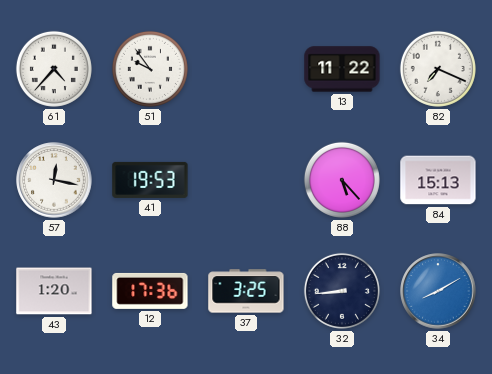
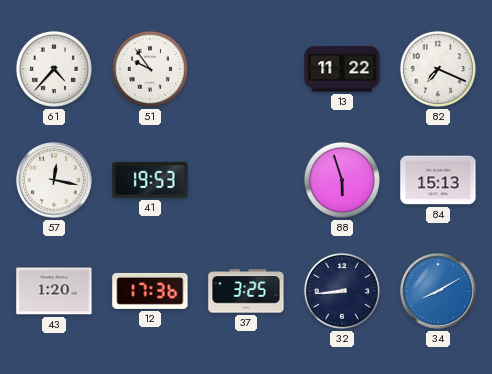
88: 5:23 -> 5:57 (342, 180)
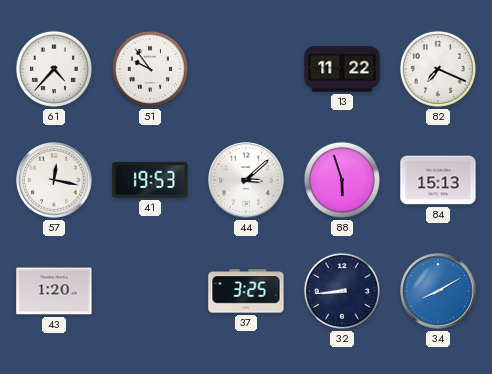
44: none -> 3:08 (246, 180)
12: 17:36 -> none (150, 291)
